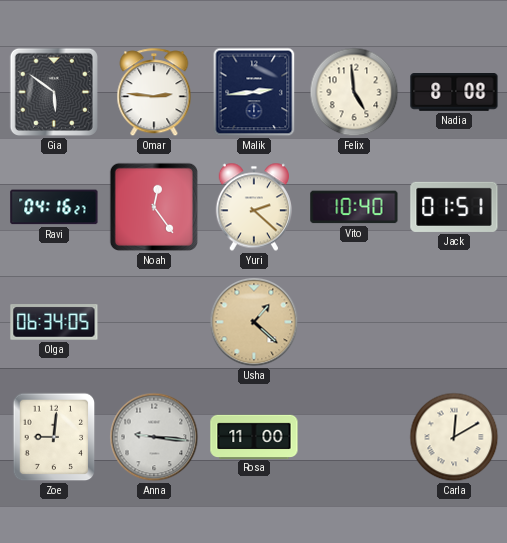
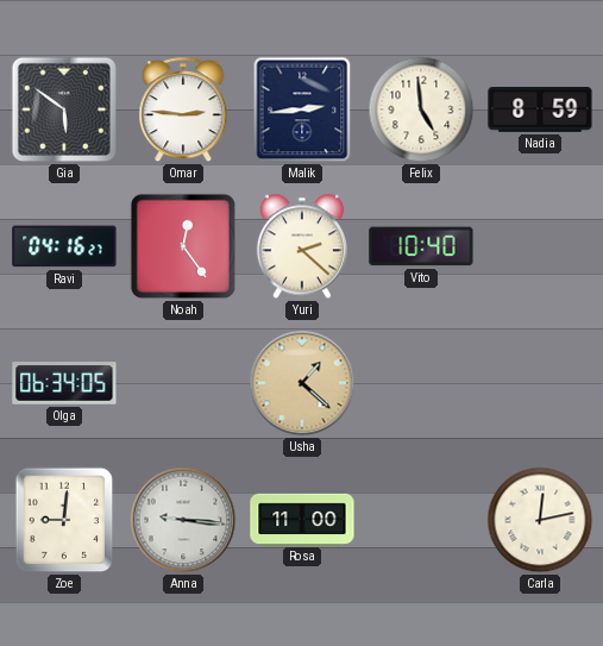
Nadia: 8:08 -> 8:59 (540, 111)
Jack: 01:51 -> none (454, 207)
Carla: 12:10 -> 12:13 (540, 520)
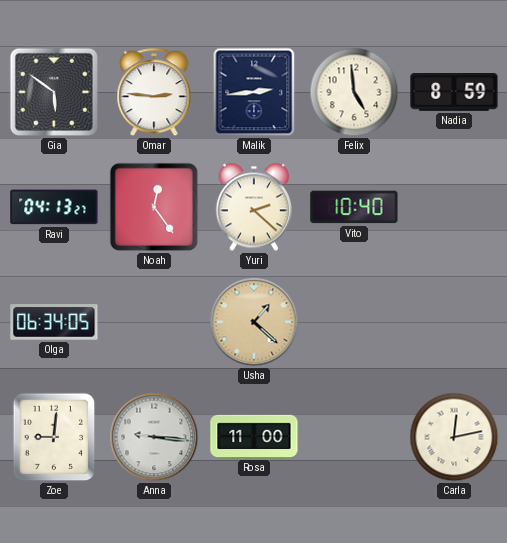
Ravi: 04:16 -> 04:13 (54, 207)
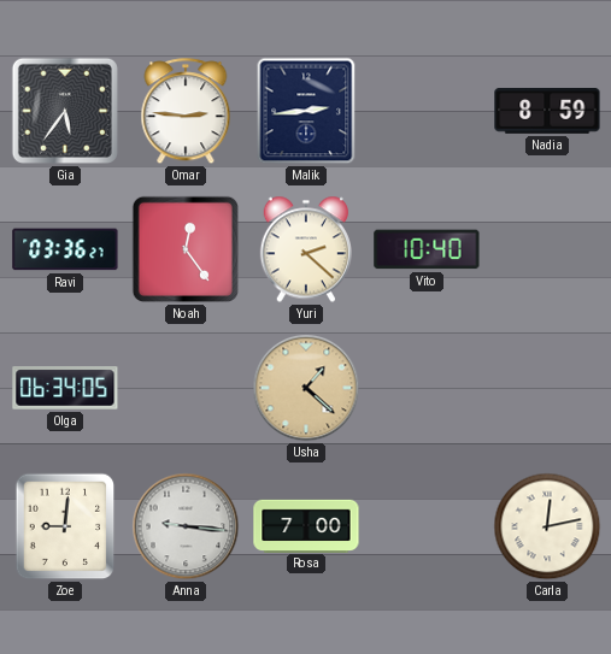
Gia: 5:51 -> 5:36 (65, 111)
Felix: 4:59 -> none (354, 92)
Ravi: 04:13 -> 03:36 (65, 249)
Rosa: 11:00 -> 7:00 (306, 525)
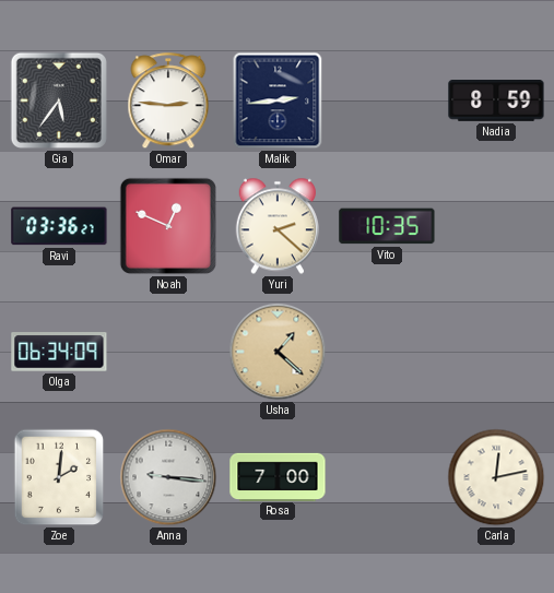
Noah: 12:24 -> 12:49 (168, 226)
Vito: 10:40 -> 10:35 (387, 226)
Olga: 06:34:05 -> 06:34:09 (59, 352)
Zoe: 9:01 -> 2:01 (59, 477)
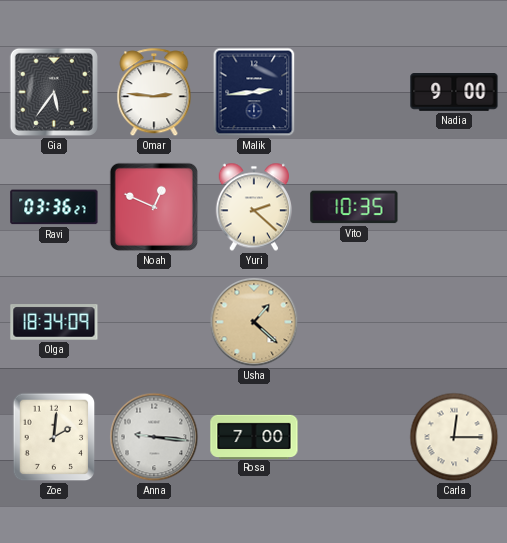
Nadia: 8:59 -> 9:00 (454, 93)
Olga: 06:34 -> 18:34 (54, 322)
Carla: 12:13 -> 12:15 (454, 437)
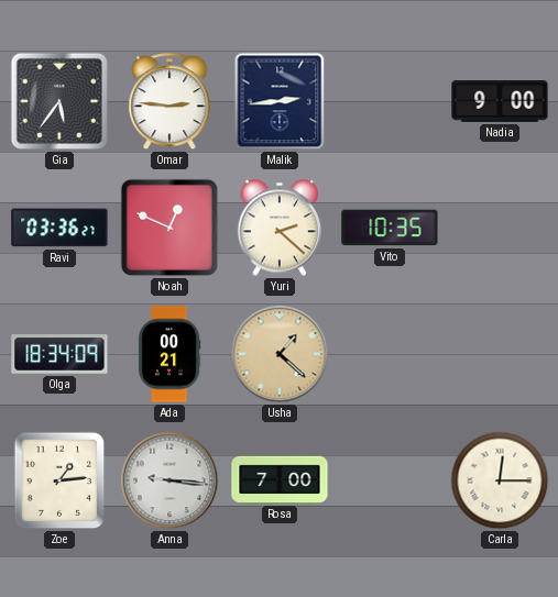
Ada: none -> 00:21 (169, 354)
Zoe: 2:01 -> 1:14 (59, 480)
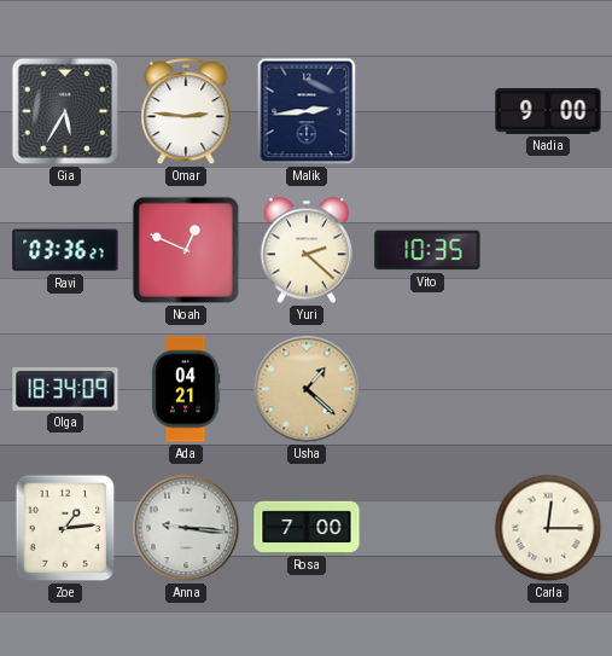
Gia: 5:36 -> 5:35 (65, 111)
Ada: 00:21 -> 04:21 (186, 389)
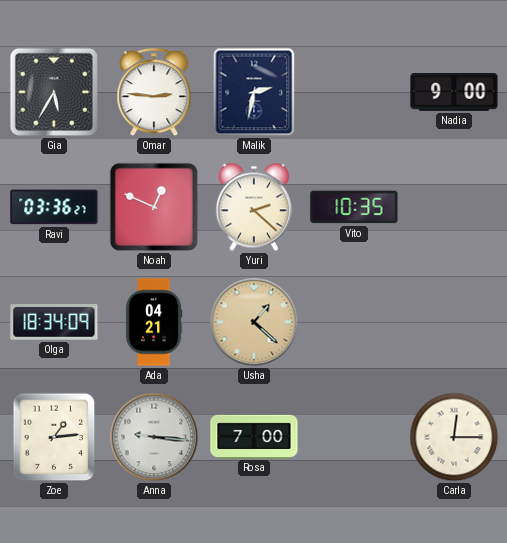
Malik: 2:44 -> 2:32 (254, 92)
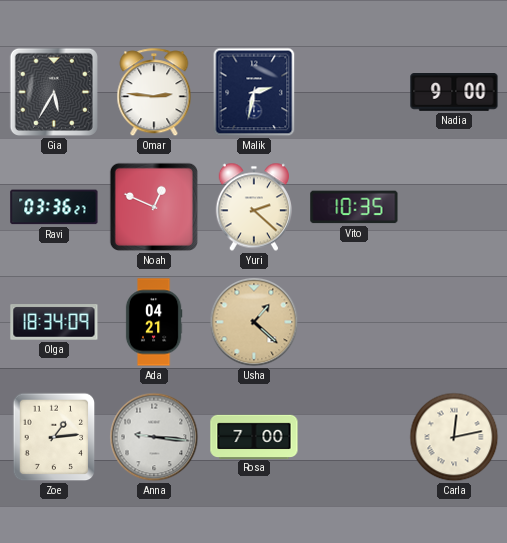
Carla: 12:15 -> 12:13 (454, 437)
